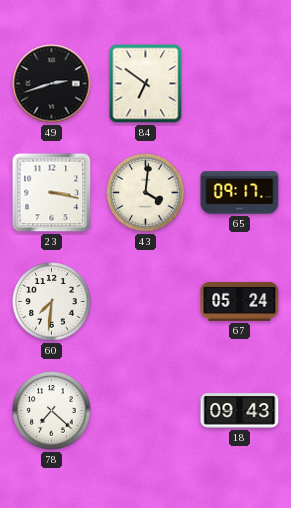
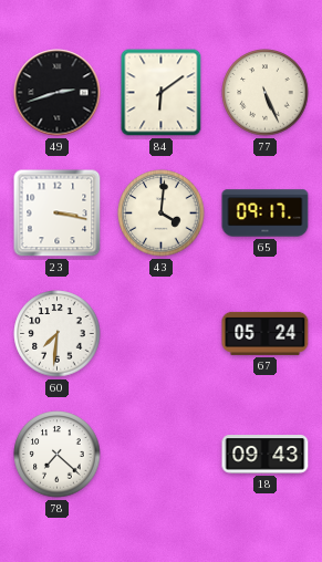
84: 6:51 -> 6:09 (162, 93)
77: none -> 5:26 (266, 93)
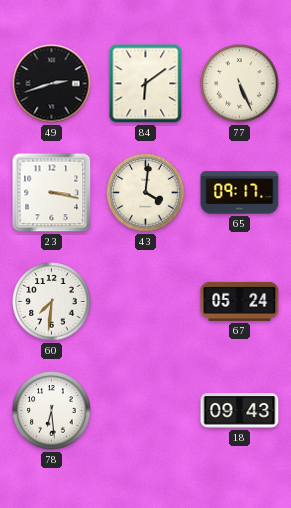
78: 7:22 -> 6:29 (52, 411)
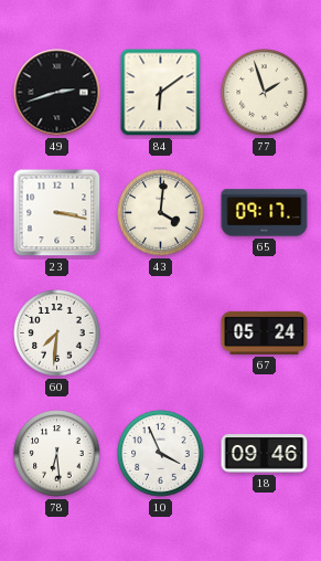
77: 5:26 -> 1:57 (265, 93)
10: none -> 3:56 (161, 454)
18: 09:43 -> 09:46 (265, 454)
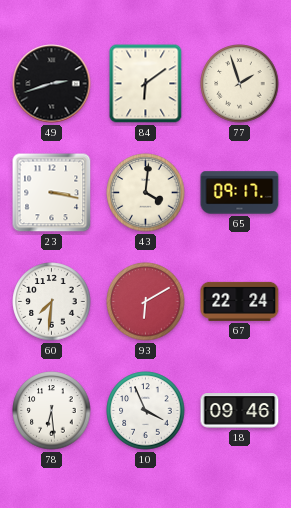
93: none -> 6:10 (146, 302)
67: 05:24 -> 22:24 (240, 301)
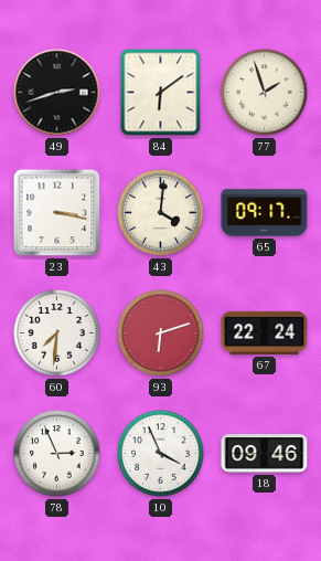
93: 6:10 -> 6:12 (161, 334)
78: 6:29 -> 2:56 (57, 454)
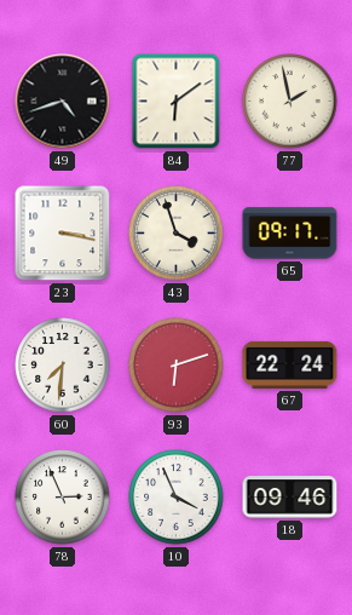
49: 2:42 -> 4:42 (63, 102)
77: 1:57 -> 1:58 (290, 102)
43: 4:01 -> 3:57 (177, 234)
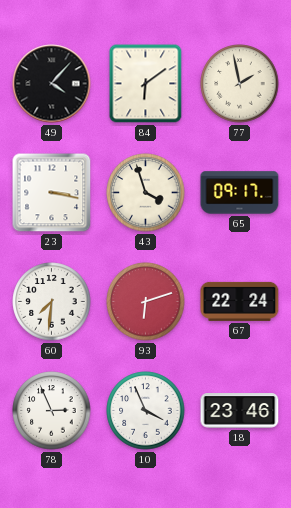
49: 4:42 -> 4:07 (52, 84)
18: 09:46 -> 23:46 (240, 411)
